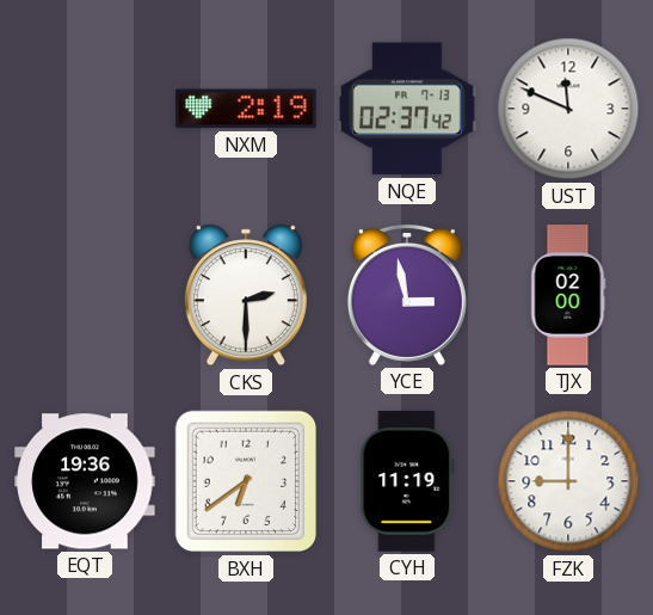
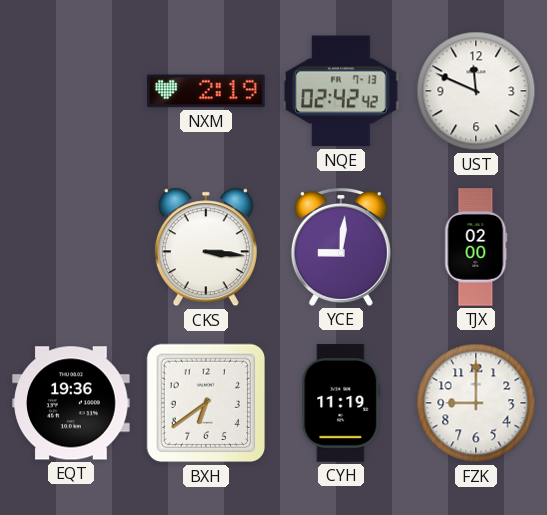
NQE: 02:37 -> 02:42 (342, 91)
CKS: 2:30 -> 3:16 (206, 247)
YCE: 2:58 -> 9:01 (341, 247)
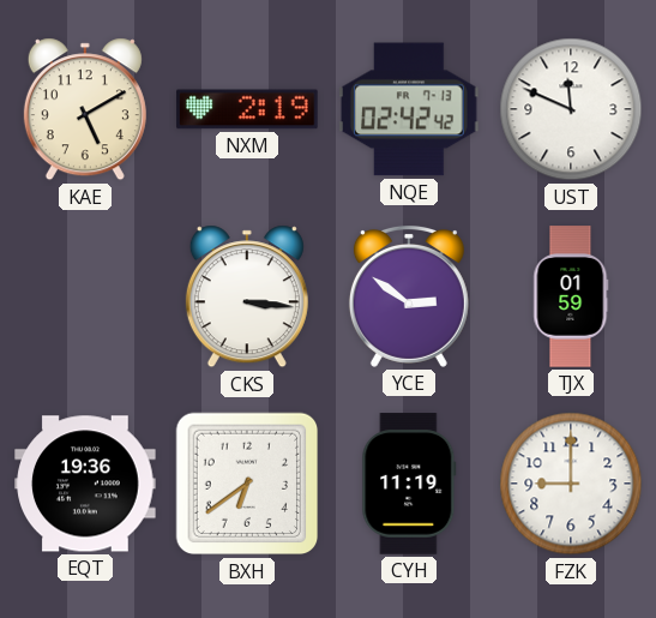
KAE: none -> 5:10 (85, 109)
YCE: 9:01 -> 2:51 (409, 296)
TJX: 02:00 -> 01:59 (571, 296)
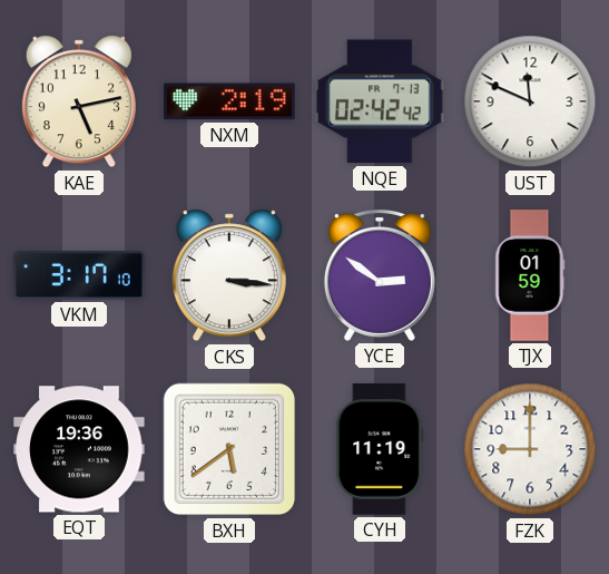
KAE: 5:10 -> 5:13 (79, 101)
VKM: none -> 3:17 (79, 275)
BXH: 6:39 -> 5:39 (229, 449)
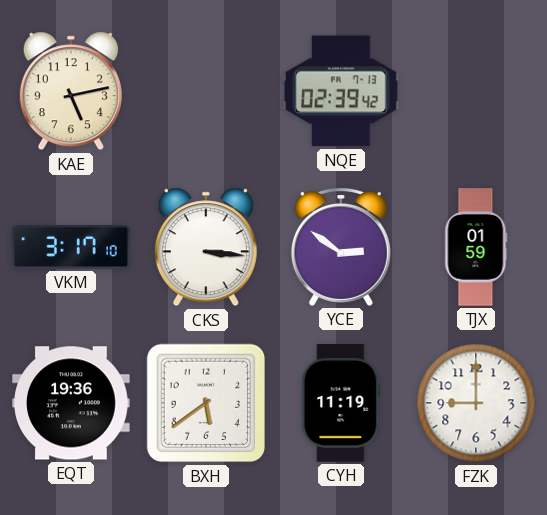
NXM: 2:19 -> none (229, 101)
NQE: 02:42 -> 02:39 (342, 91)
UST: 11:49 -> none (530, 101)
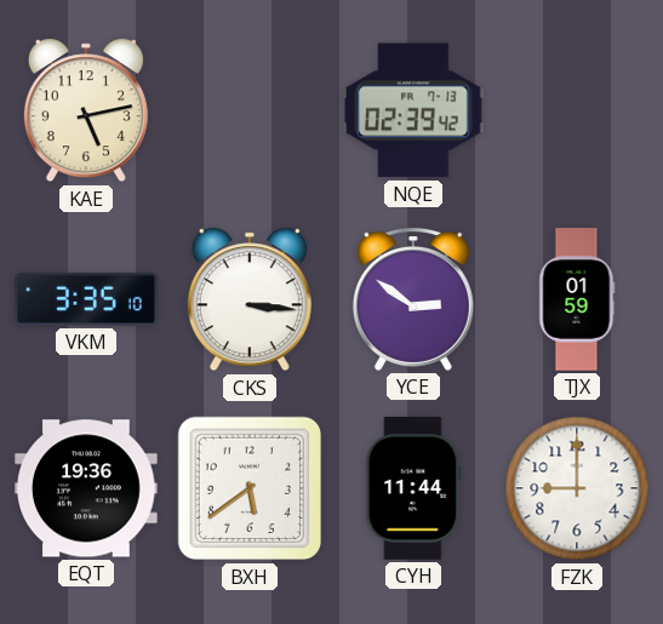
VKM: 3:17 -> 3:35 (86, 299)
CYH: 11:19 -> 11:44 (413, 488)
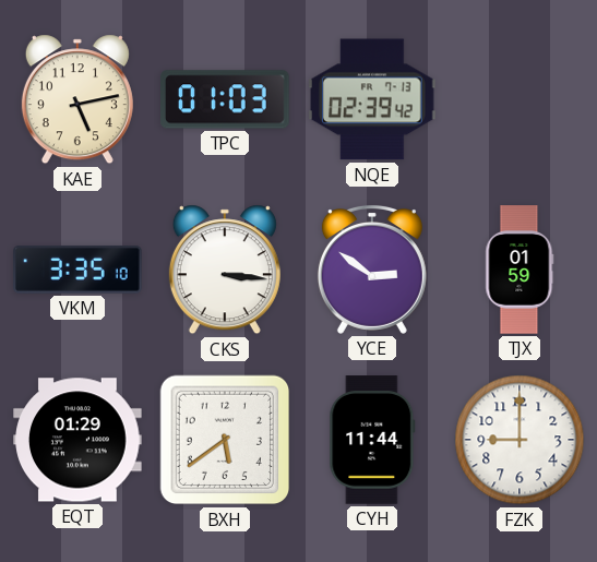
TPC: none -> 01:03 (225, 99)
EQT: 19:36 -> 01:29 (77, 440)
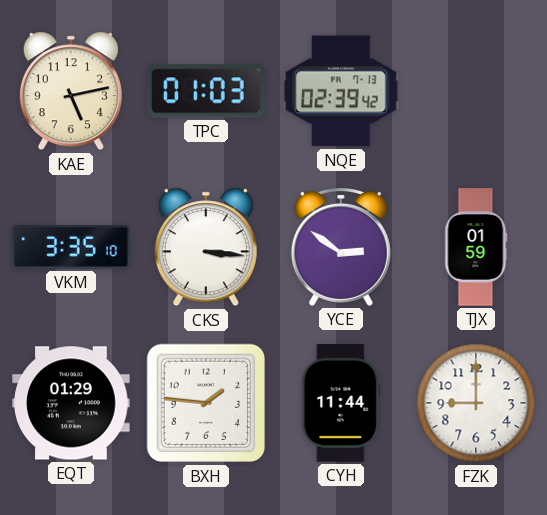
BXH: 5:39 -> 1:46 (206, 403)
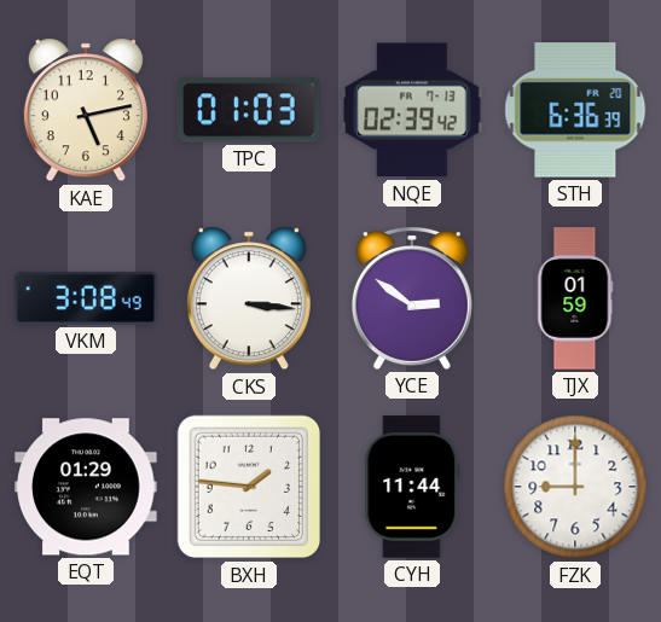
STH: none -> 6:36 (575, 110)
VKM: 3:35 -> 3:08 (86, 298)
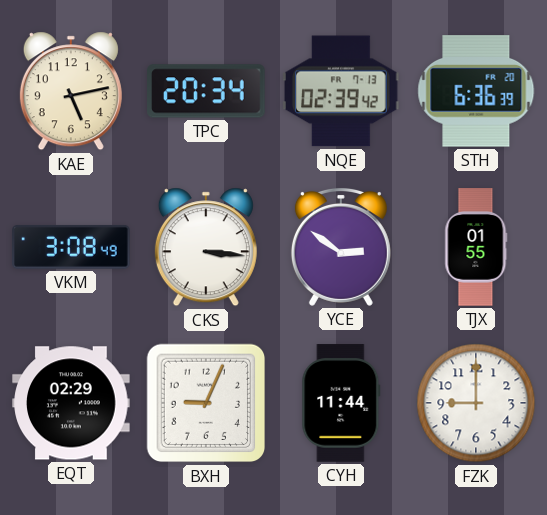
TPC: 01:03 -> 20:34 (206, 91)
TJX: 01:59 -> 01:55 (476, 247)
EQT: 01:29 -> 02:29 (71, 403)
BXH: 1:46 -> 9:04 (206, 403)
